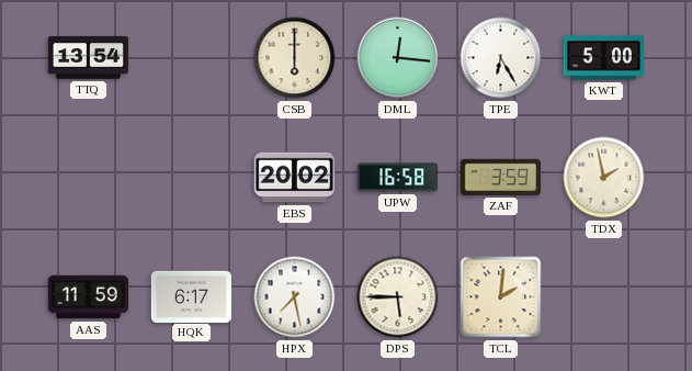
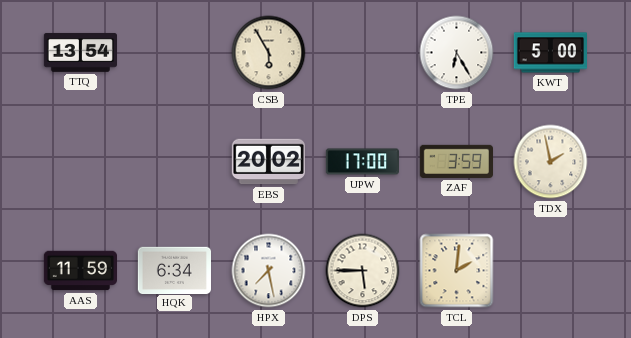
CSB: 6:00 -> 5:55 (269, 53)
DML: 12:16 -> none (398, 58)
UPW: 16:58 -> 17:00 (362, 162)
HQK: 6:17 -> 6:34 (174, 270)
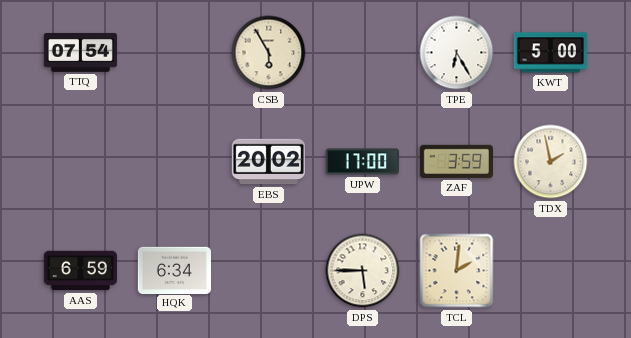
TTQ: 13:54 -> 07:54 (80, 52)
AAS: 11:59 -> 6:59 (80, 271)
HPX: 7:28 -> none (269, 271)
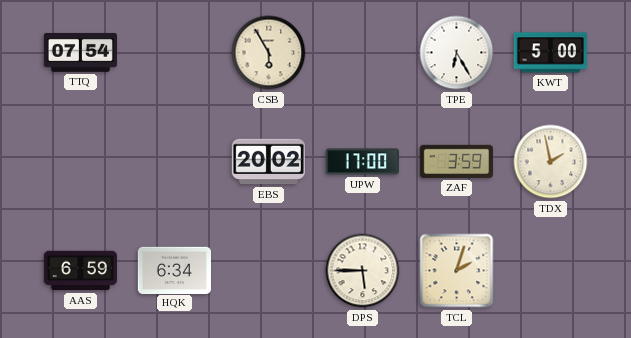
TCL: 2:01 -> 2:03 (457, 271)
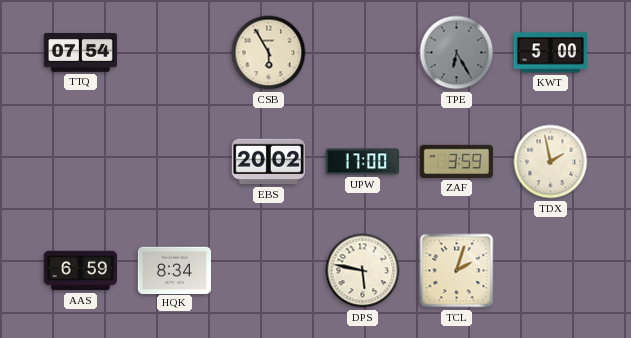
TPE dial: white -> grey (457, 53)
HQK: 6:34 -> 8:34 (174, 270)
DPS: 5:45 -> 5:47 (363, 271)
